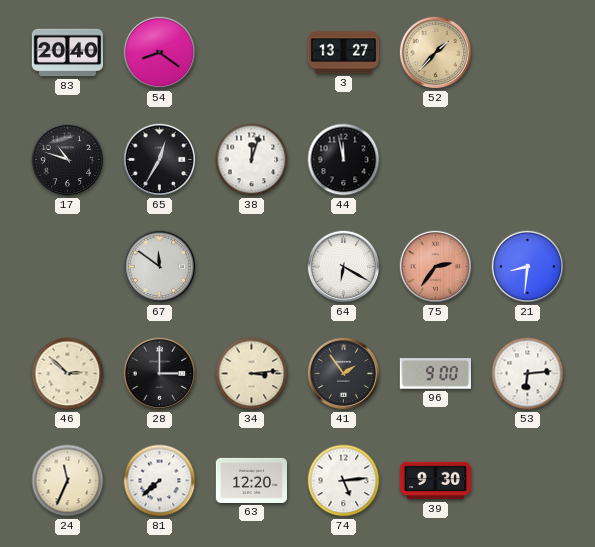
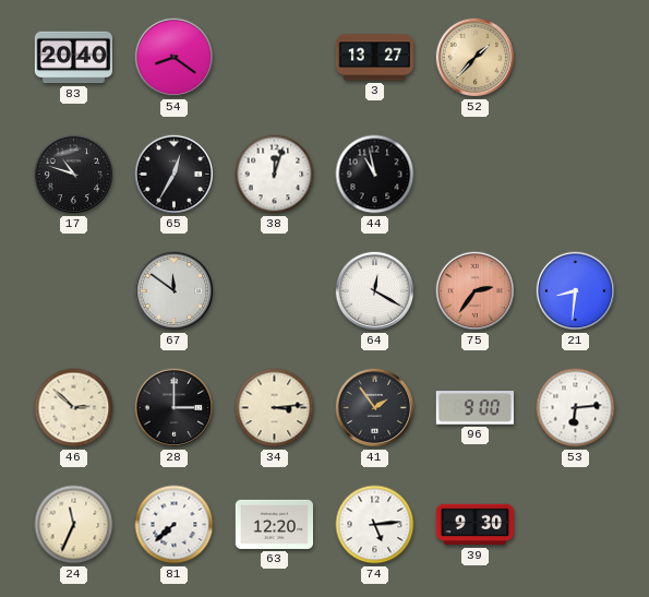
44: 11:58 -> 10:58 (375, 175)
64: 6:20 -> 12:20 (375, 291)
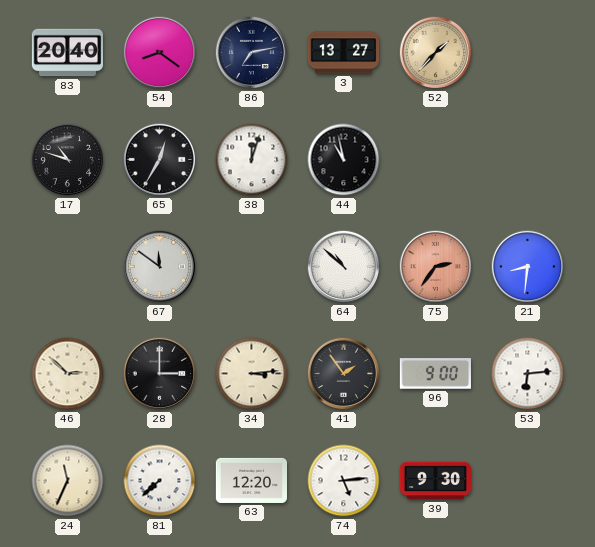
86: none -> 7:13 (252, 53)
64: 12:20 -> 10:52 (344, 267)
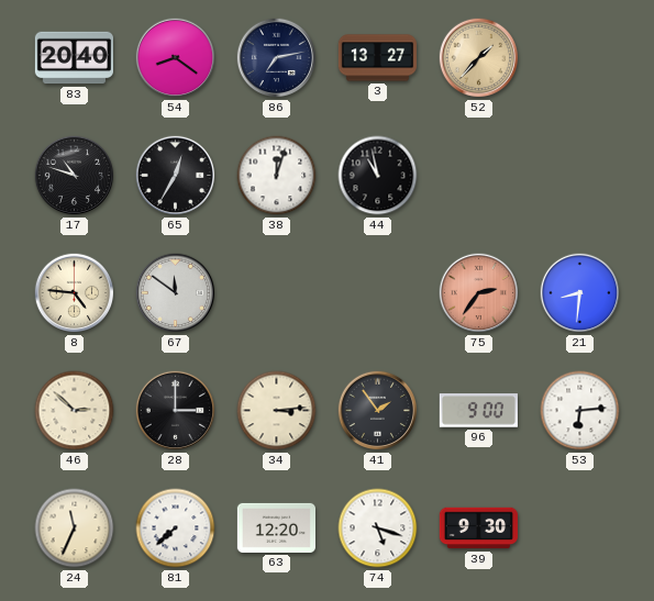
8: none -> 4:46 (75, 293)
64: 10:52 -> none (344, 267)
74: 5:14 -> 5:18 (378, 528)
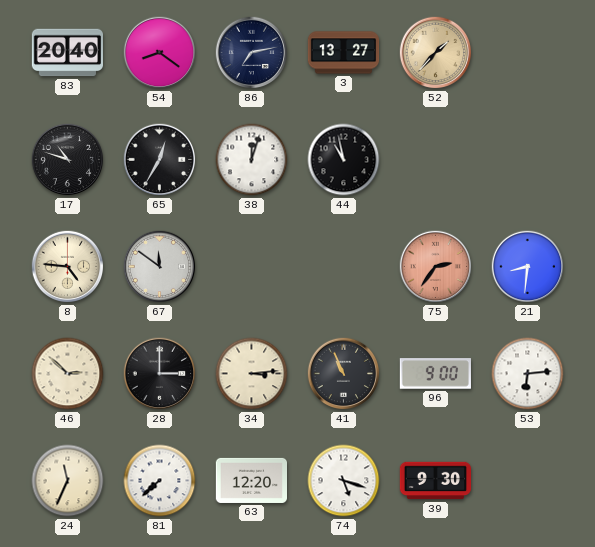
41: 1:54 -> 10:56 (344, 374)
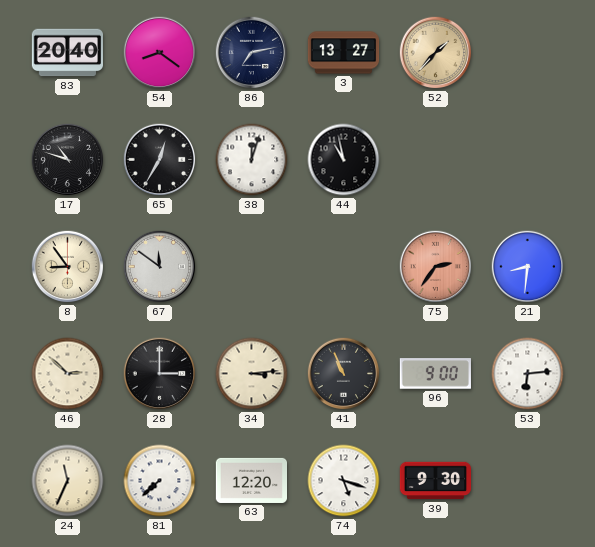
8: 4:46 -> 8:54 (68, 267)
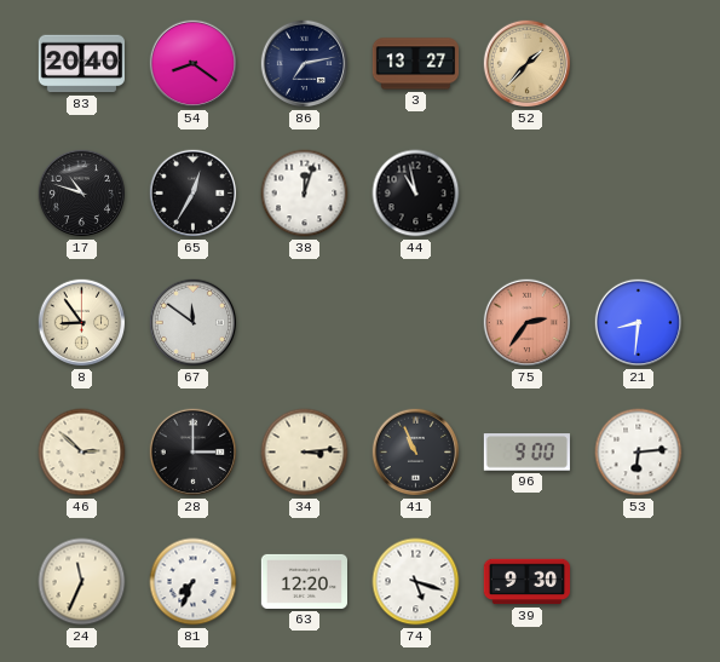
81: 7:38 -> 7:34 (194, 582)
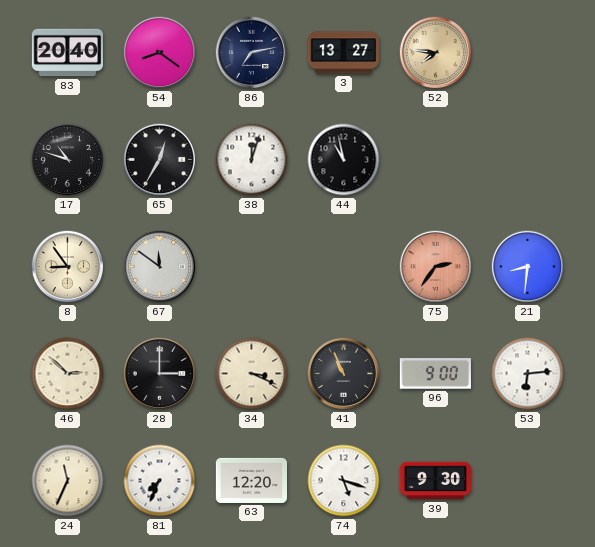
52: 1:37 -> 7:46 (436, 53)
34: 3:14 -> 3:19 (252, 374)
